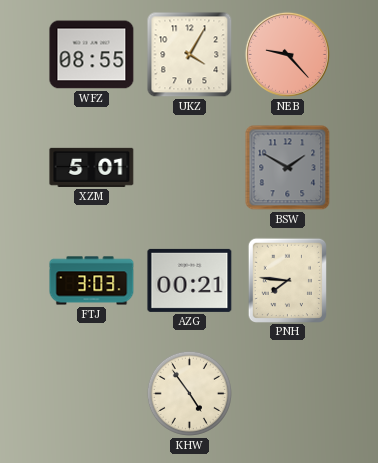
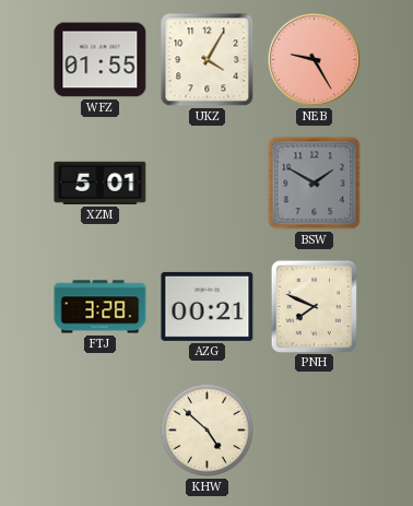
WFZ: 08:55 -> 01:55 (101, 60)
NEB: 9:23 -> 9:25 (314, 59)
FTJ: 3:03 -> 3:28 (101, 307)
PNH: 7:46 -> 7:49 (314, 306)
KHW: 4:54 -> 4:52 (206, 429)
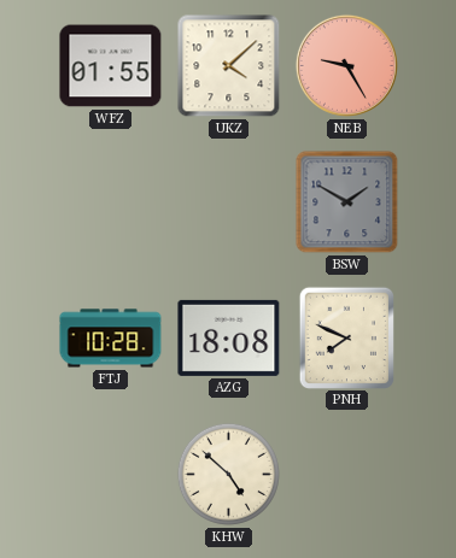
UKZ: 4:05 -> 4:08 (229, 66)
XZM: 5:01 -> none (101, 183)
FTJ: 3:28 -> 10:28 (111, 339)
AZG: 00:21 -> 18:08 (229, 337)
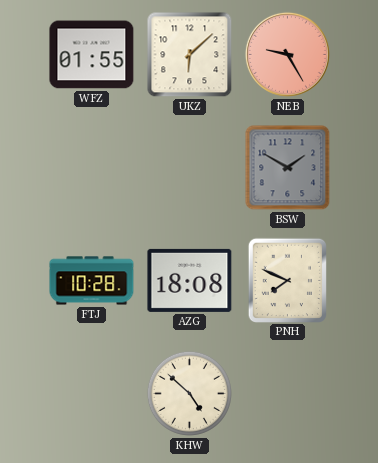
UKZ: 4:08 -> 6:08 (190, 55)
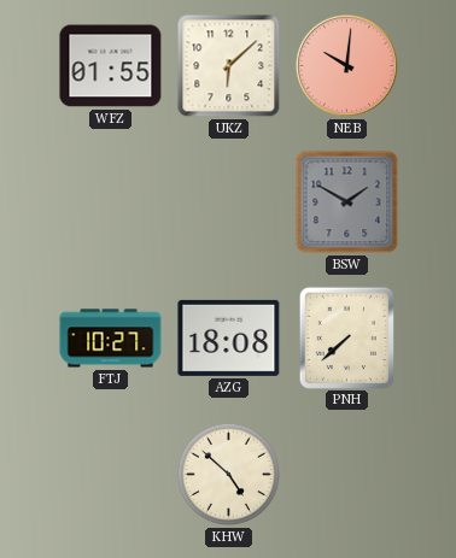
NEB: 9:25 -> 10:01 (346, 65)
FTJ: 10:28 -> 10:27 (111, 339)
PNH: 7:49 -> 7:38 (346, 337)
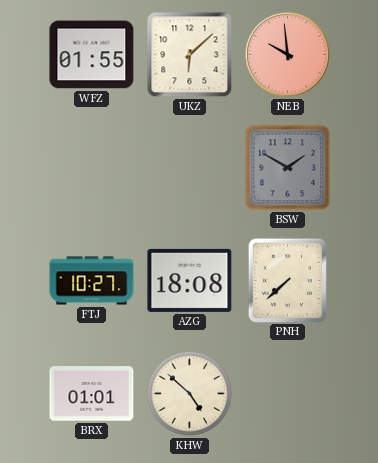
NEB: 10:01 -> 9:59 (287, 54)
BRX: none -> 01:01 (92, 394)
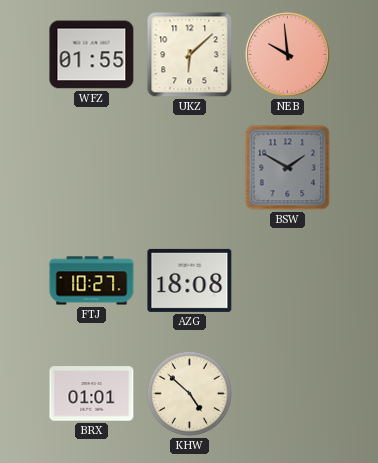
PNH: 7:38 -> none (287, 280)
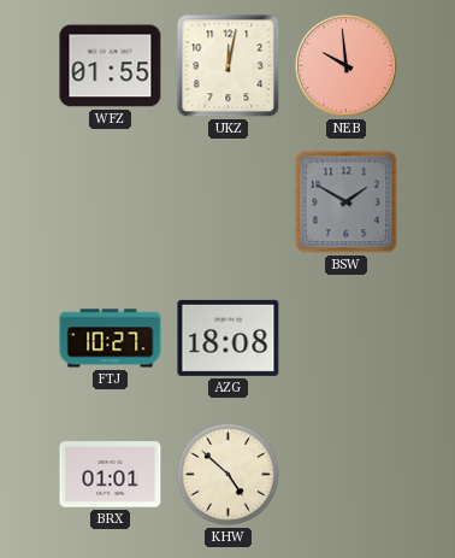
UKZ: 6:08 -> 12:02 (229, 66)
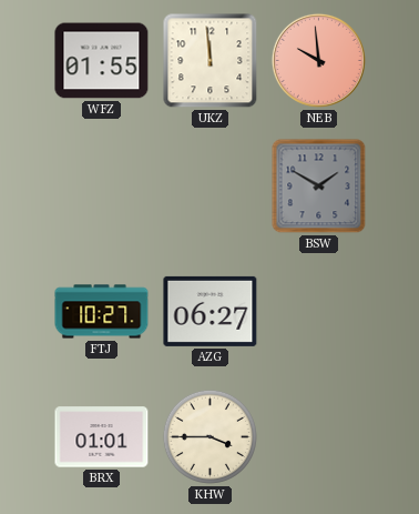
UKZ: 12:02 -> 11:59 (211, 61)
AZG: 18:08 -> 06:27 (211, 311)
KHW: 4:52 -> 3:45 (209, 436)
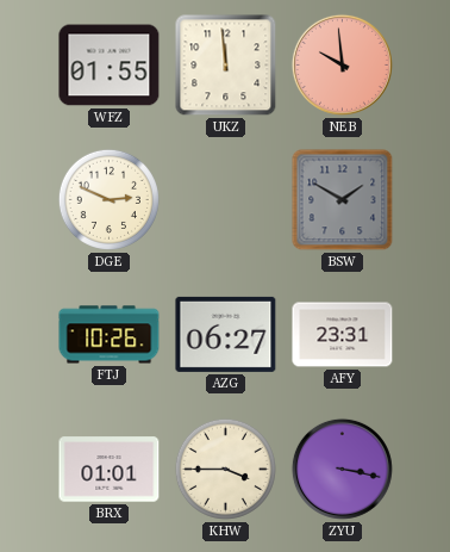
DGE: none -> 2:49 (108, 199)
FTJ: 10:27 -> 10:26 (110, 335)
AFY: none -> 23:31 (343, 335)
ZYU: none -> 3:17 (342, 469)
